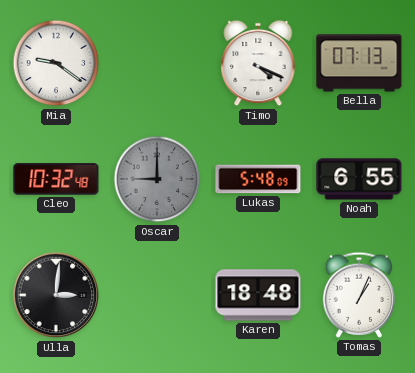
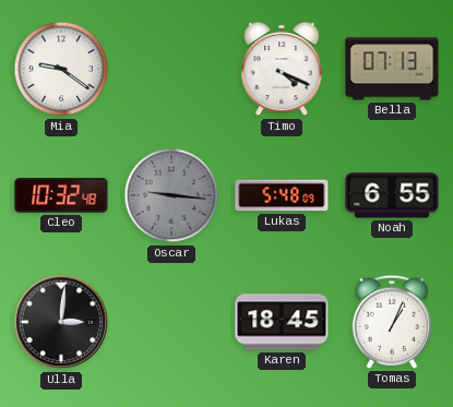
Oscar: 9:00 -> 9:16 (171, 195)
Karen: 18:48 -> 18:45 (282, 322)
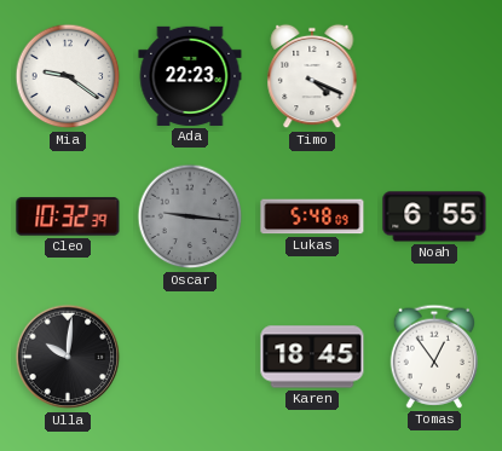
Ada: none -> 22:23 (190, 76)
Bella: 07:13 -> none (392, 69)
Cleo: 10:32:48 -> 10:32:39 (68, 216)
Ulla: 3:01 -> 10:01 (68, 357)
Tomas: 1:04 -> 12:54 (434, 357)
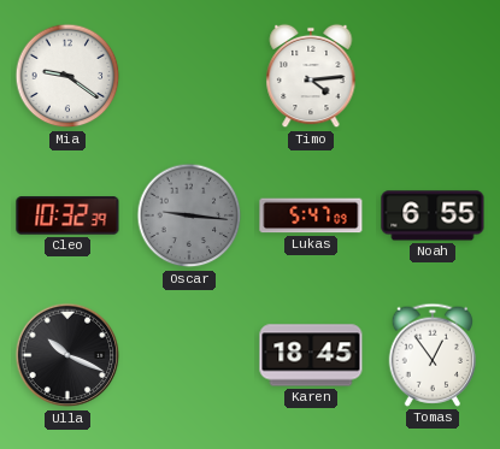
Ada: 22:23 -> none (190, 76)
Timo: 4:19 -> 4:14 (311, 76)
Lukas: 5:48 -> 5:47 (311, 215)
Ulla: 10:01 -> 10:19 (67, 355)
